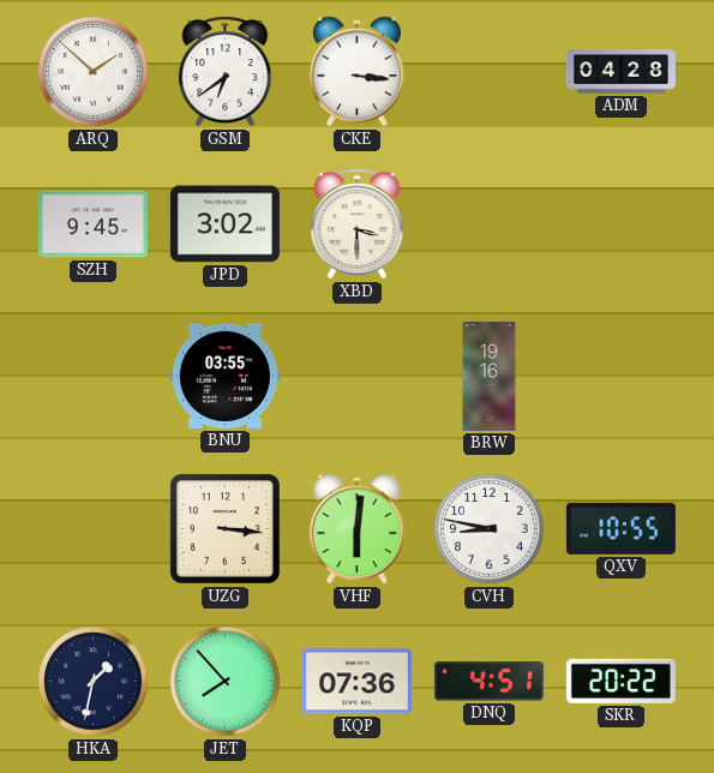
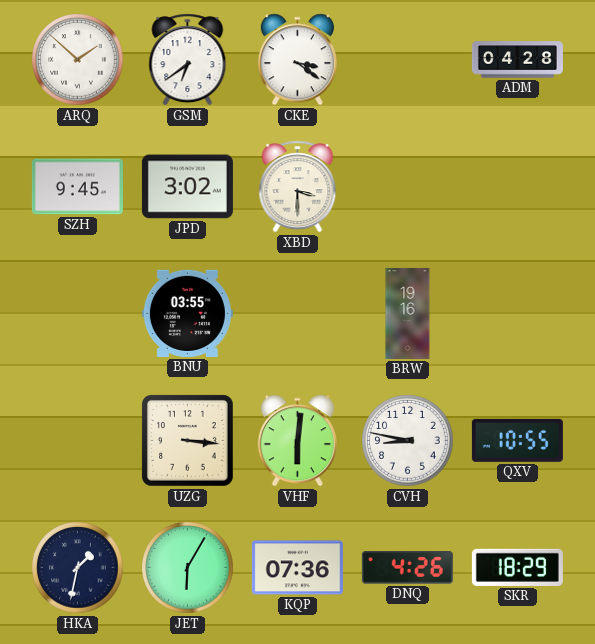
CKE: 3:16 -> 3:21 (297, 60)
JET: 7:53 -> 6:05 (188, 568)
DNQ: 4:51 -> 4:26 (407, 568)
SKR: 20:22 -> 18:29 (517, 567)
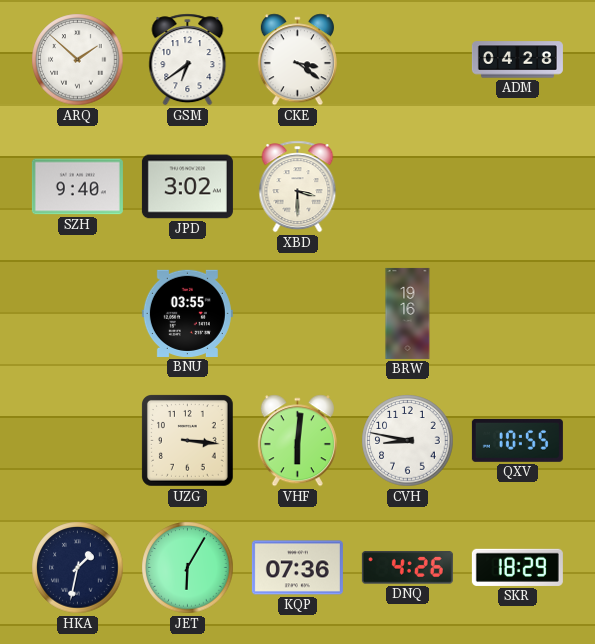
SZH: 9:45 -> 9:40 (77, 187)
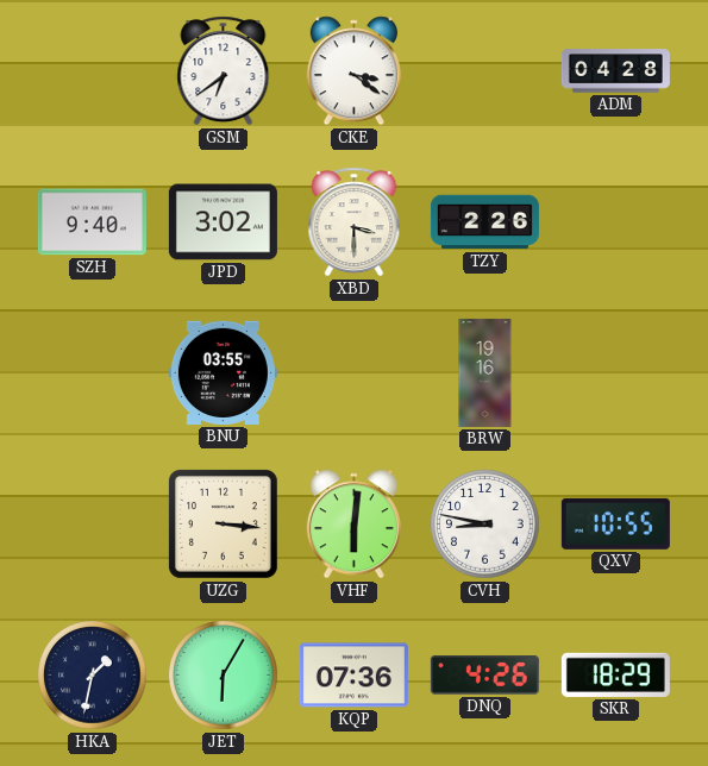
ARQ: 1:52 -> none (78, 60)
TZY: none -> 2:26 (484, 222)
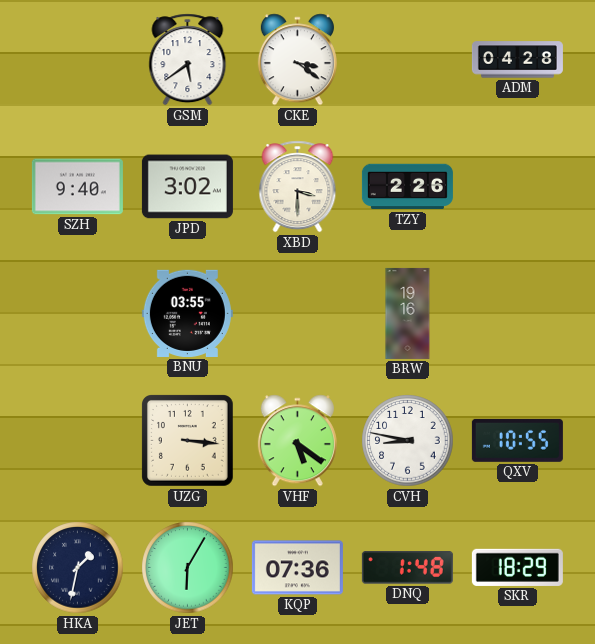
GSM: 6:39 -> 5:39 (188, 60)
VHF: 6:01 -> 5:21 (297, 441)
DNQ: 4:26 -> 1:48 (407, 568)
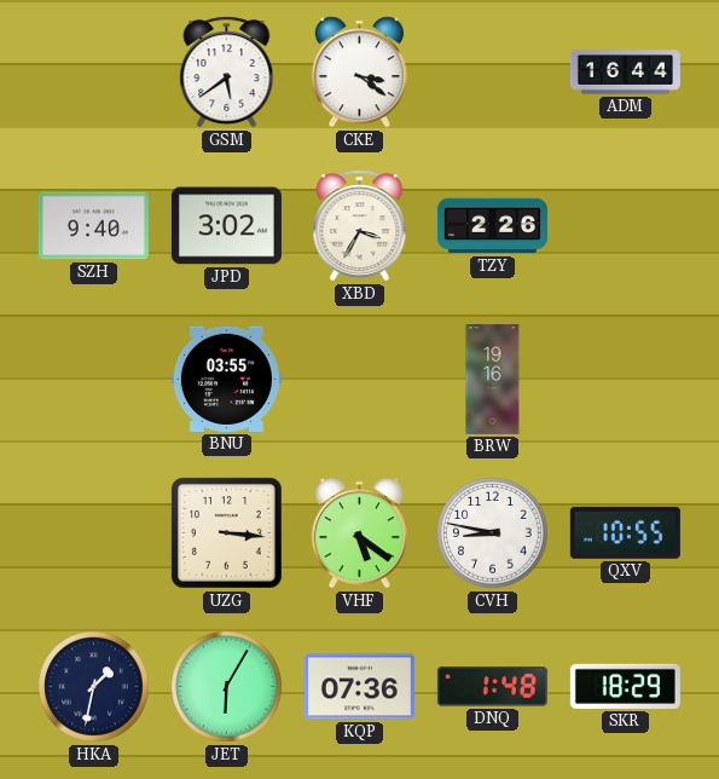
ADM: 04:28 -> 16:44 (625, 73)
XBD: 3:30 -> 3:35 (360, 226)
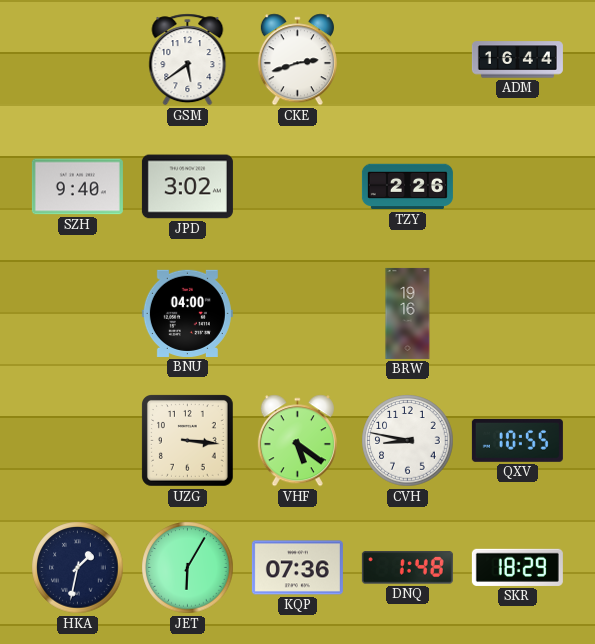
CKE: 3:21 -> 2:42 (297, 60)
XBD: 3:35 -> none (360, 226)
BNU: 03:55 -> 04:00 (187, 313)
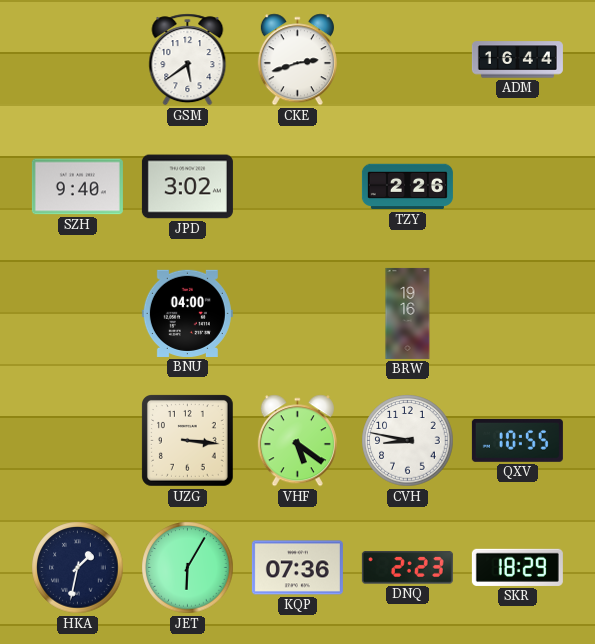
DNQ: 1:48 -> 2:23 (407, 568)
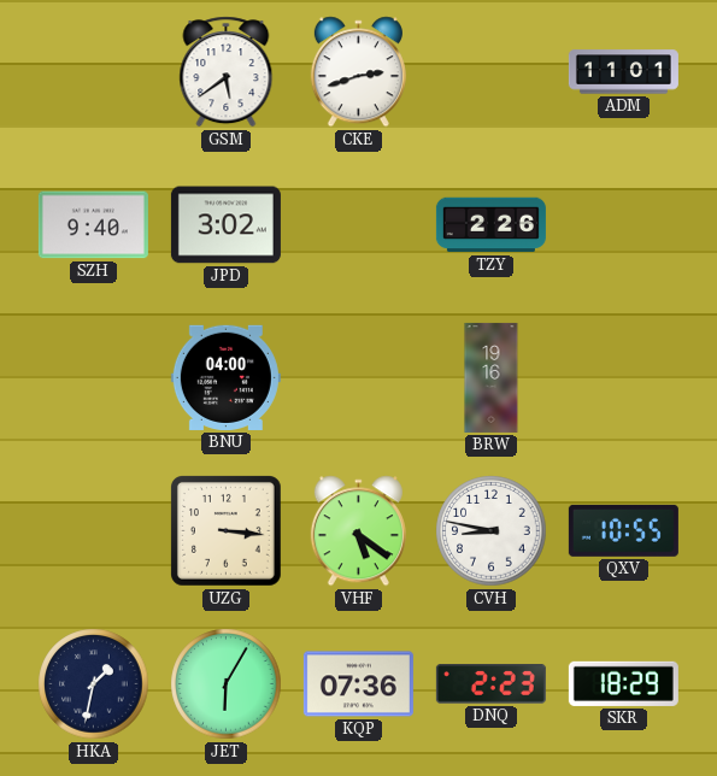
ADM: 16:44 -> 11:01 (623, 72)
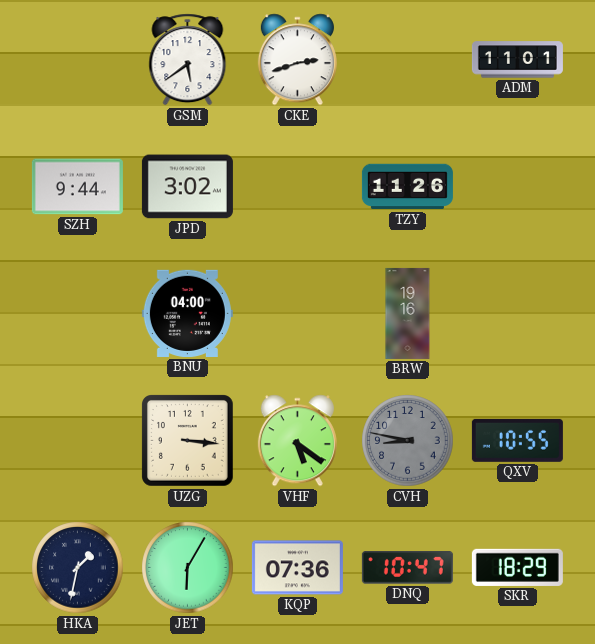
SZH: 9:40 -> 9:44 (77, 187)
TZY: 2:26 -> 11:26 (407, 187)
CVH dial: white -> grey (408, 441)
DNQ: 2:23 -> 10:47 (407, 568)
